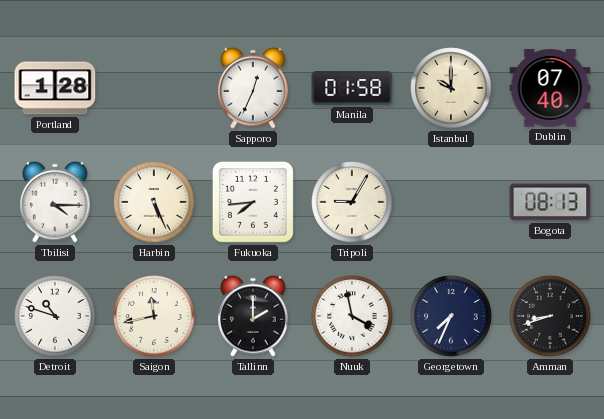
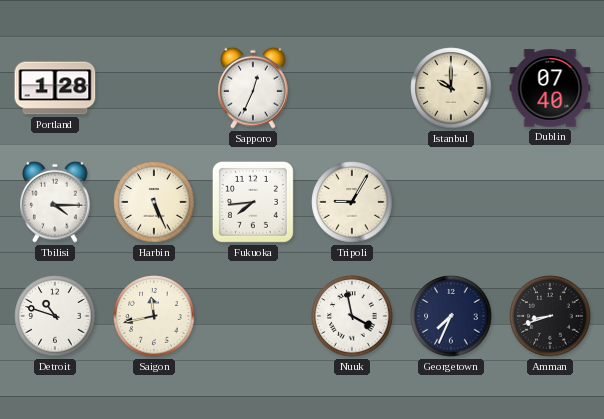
Manila: 01:58 -> none (352, 88)
Bogota: 08:13 -> none (550, 202)
Tallinn: 2:00 -> none (253, 316)
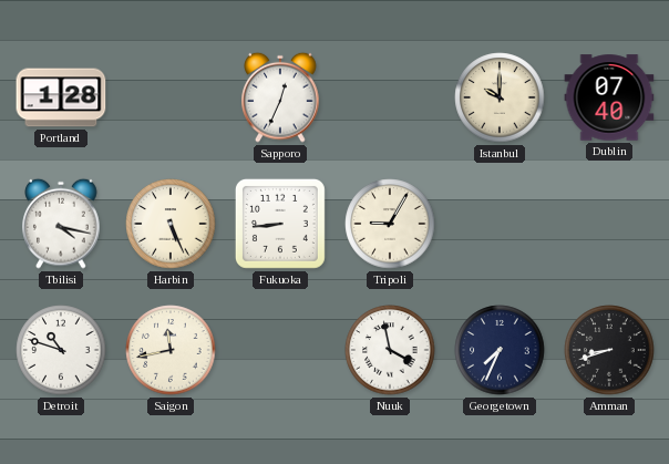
Tbilisi: 4:15 -> 4:17 (61, 224)
Fukuoka: 7:44 -> 8:44 (280, 224)
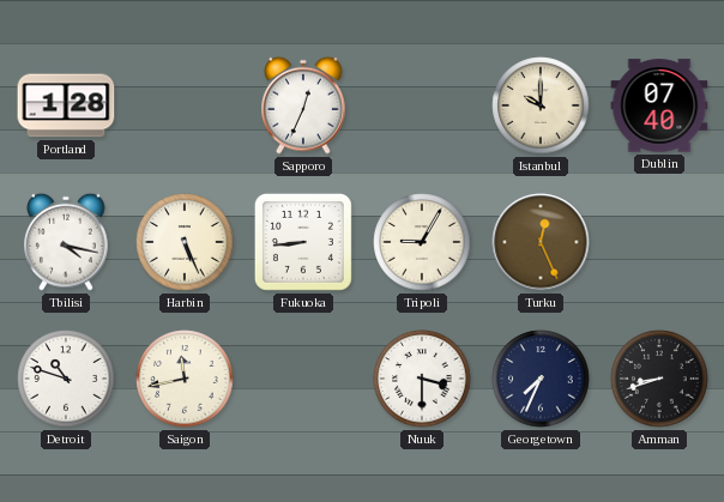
Turku: none -> 12:26 (541, 242)
Nuuk: 3:58 -> 3:30 (422, 379)
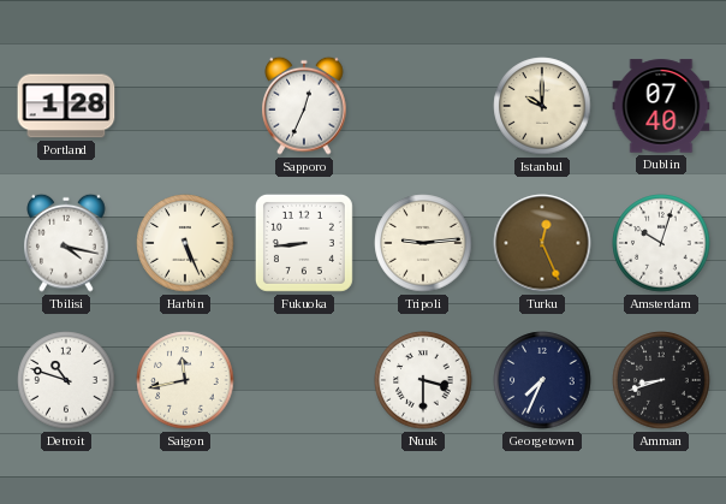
Tripoli: 9:05 -> 9:14 (423, 243)
Amsterdam: none -> 10:03 (661, 243)
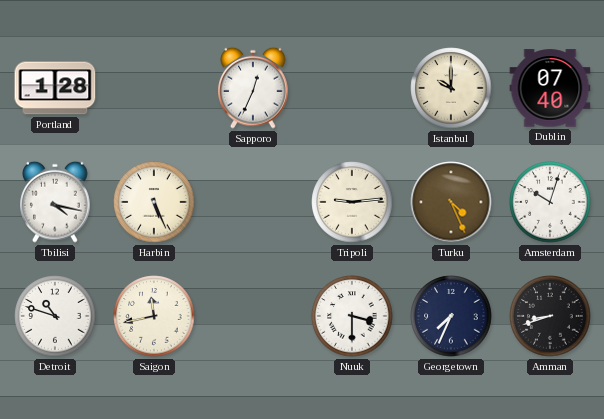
Fukuoka: 8:44 -> none (304, 243)
Turku: 12:26 -> 4:26 (451, 202)
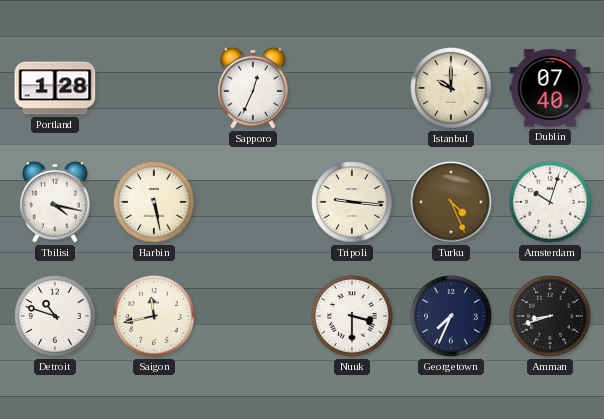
Harbin: 5:26 -> 5:28 (154, 202)
Tripoli: 9:14 -> 9:16 (352, 202)
